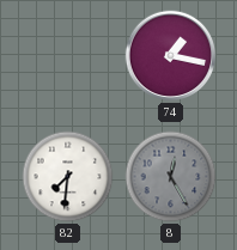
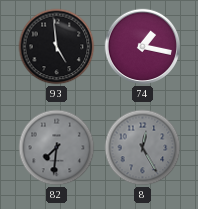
93: none -> 4:59 (57, 47)
82 dial: white -> grey (57, 148)
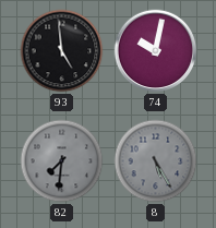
74: 1:17 -> 10:02 (156, 51)
8: 12:25 -> 5:25 (156, 161)
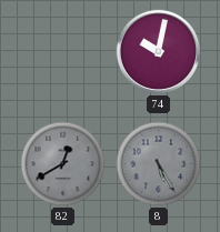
93: 4:59 -> none (62, 51)
82: 7:31 -> 12:40 (63, 164)
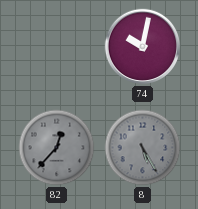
82: 12:40 -> 12:37 (57, 148)
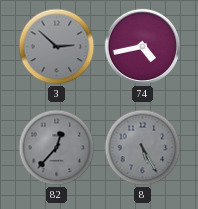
3: none -> 2:52 (57, 47)
74: 10:02 -> 4:43 (143, 47)
